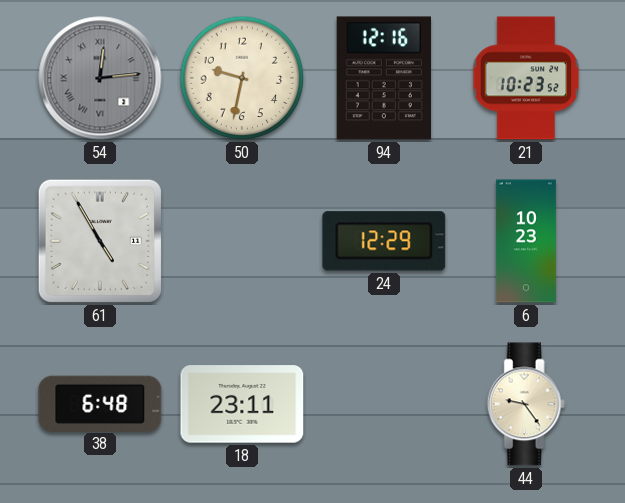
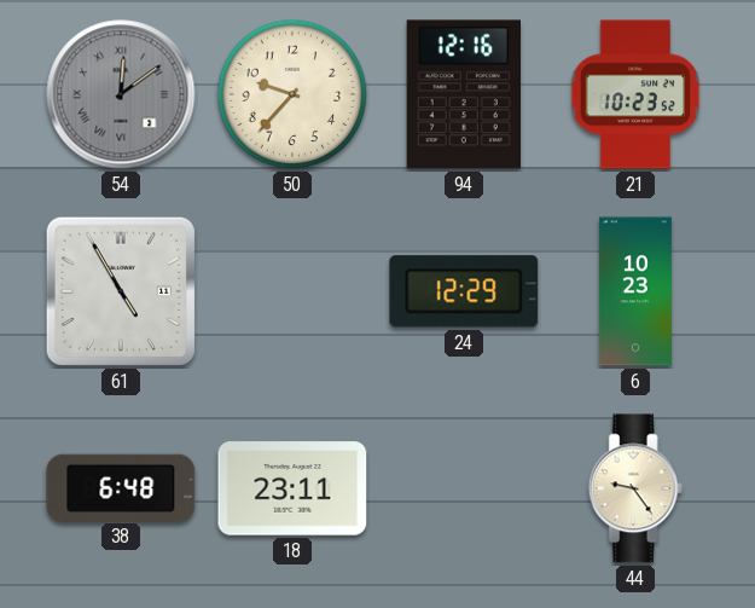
54: 12:14 -> 12:09 (121, 94)
50: 9:32 -> 9:37 (292, 94)
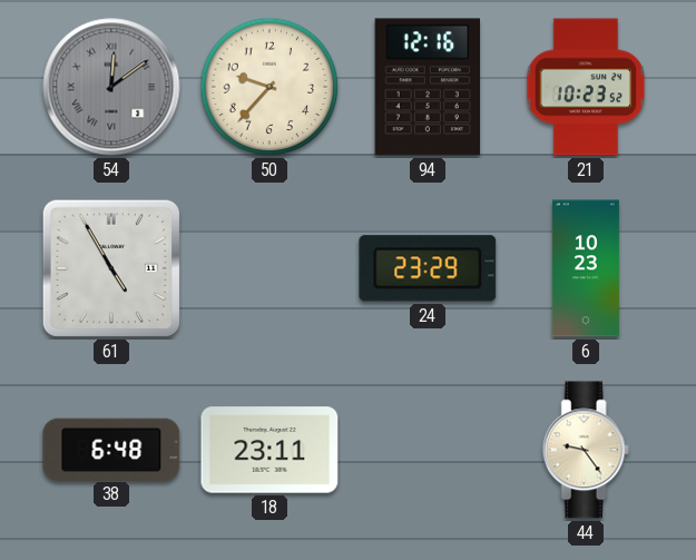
24: 12:29 -> 23:29 (428, 268)
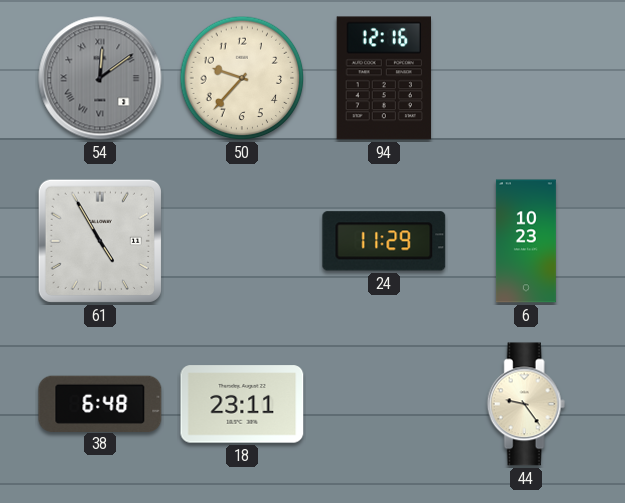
21: 10:23 -> none (586, 87)
24: 23:29 -> 11:29 (384, 241)
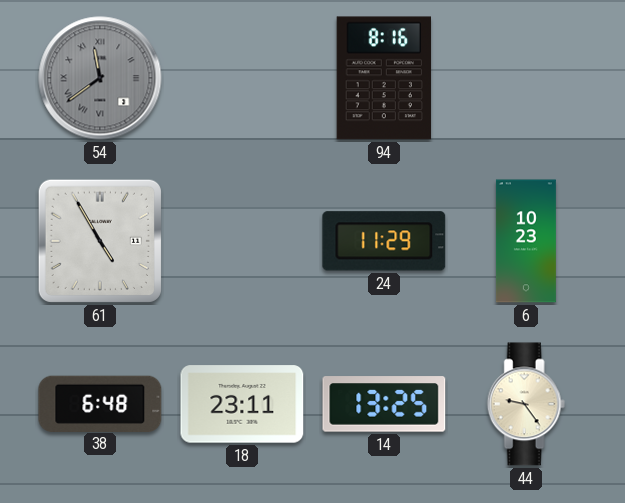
54: 12:09 -> 11:39 (100, 78)
50: 9:37 -> none (242, 78)
94: 12:16 -> 8:16 (383, 78)
14: none -> 13:25 (384, 404)
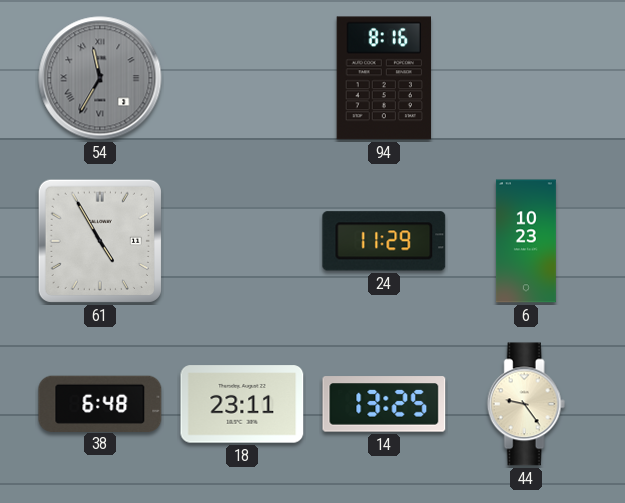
54: 11:39 -> 11:35 (100, 78)
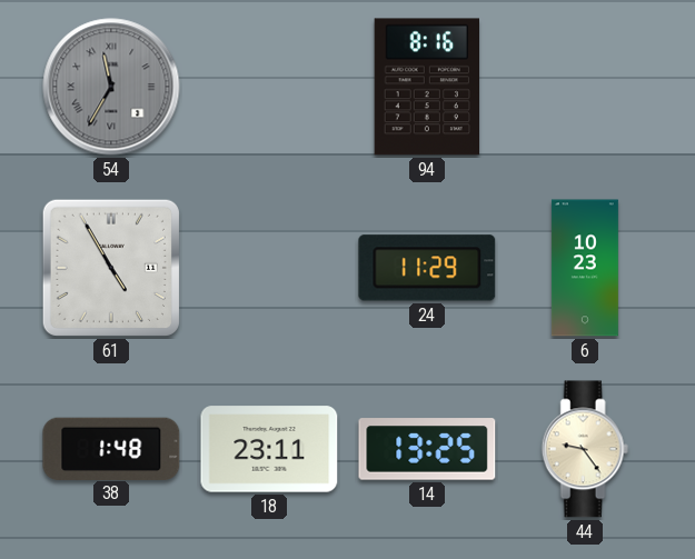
38: 6:48 -> 1:48 (111, 448)
